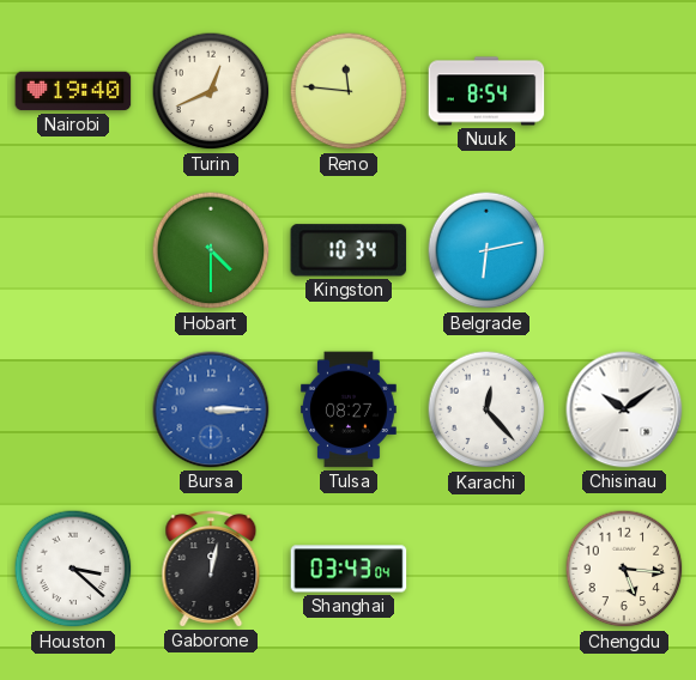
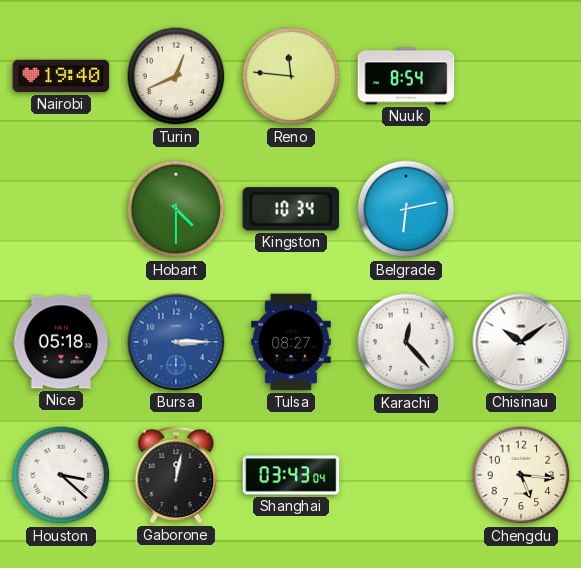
Nice: none -> 05:18 (61, 342)
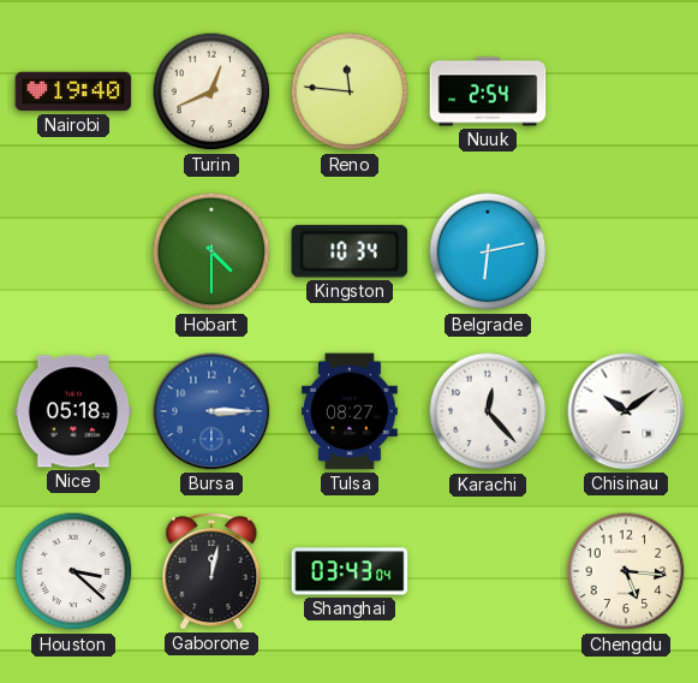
Nuuk: 8:54 -> 2:54 (488, 91)
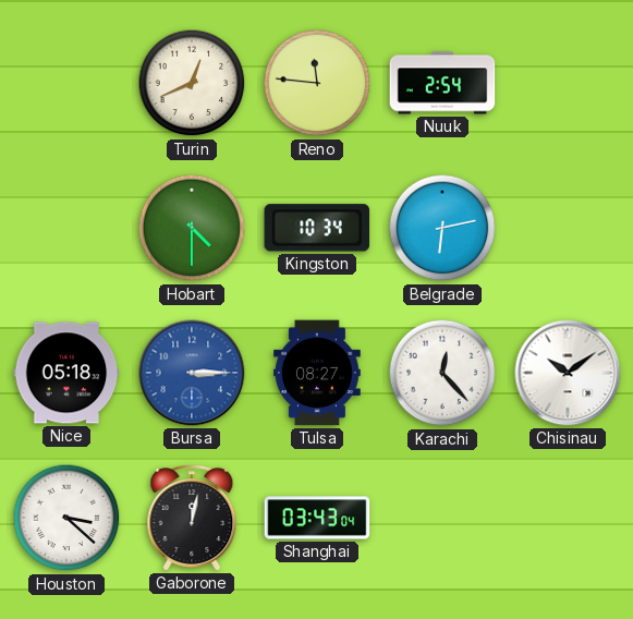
Nairobi: 19:40 -> none (73, 91)
Chengdu: 5:16 -> none (626, 571)
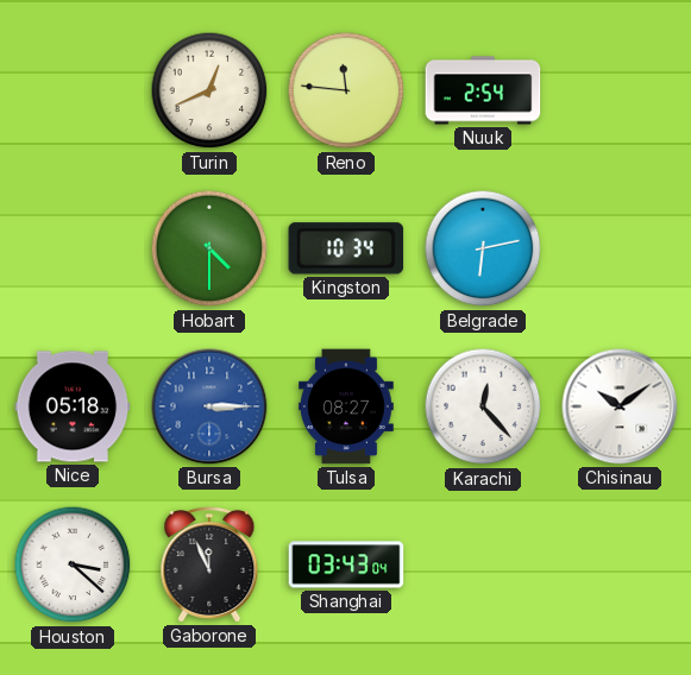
Gaborone: 12:02 -> 11:56 (209, 564)
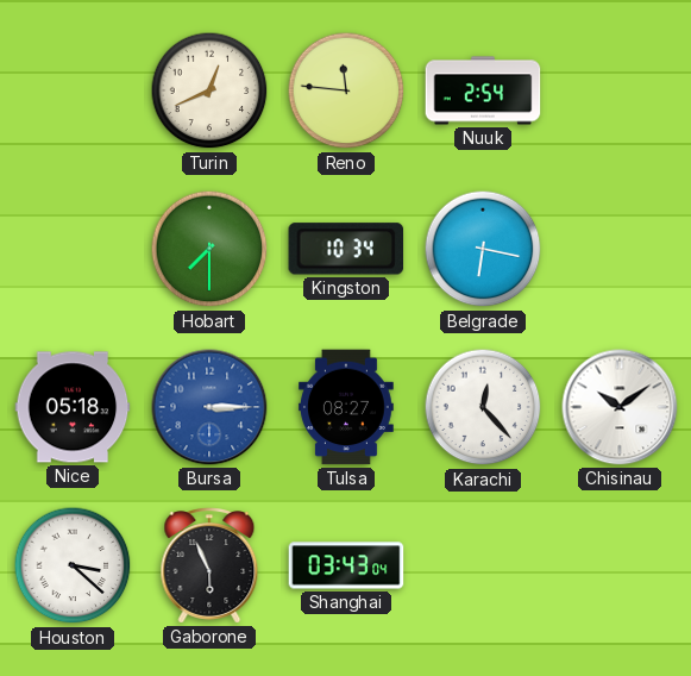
Hobart: 4:30 -> 7:30 (209, 249)
Belgrade: 6:13 -> 6:17 (483, 249)
Gaborone: 11:56 -> 5:56 (209, 565)
